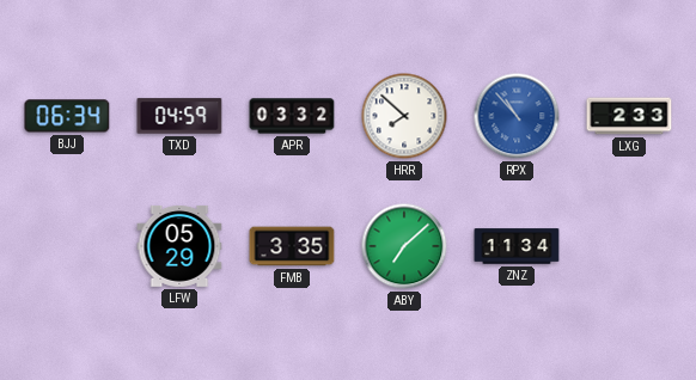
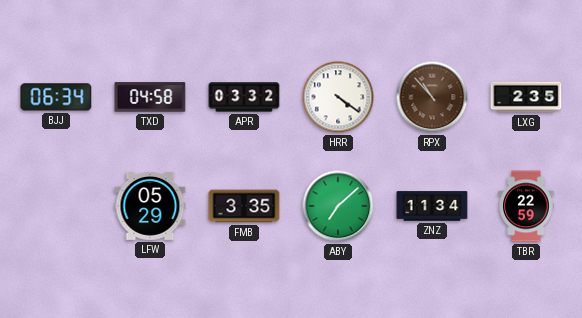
TXD: 04:59 -> 04:58 (150, 97)
HRR: 7:52 -> 4:21 (338, 97)
RPX dial: blue -> brown (432, 97)
LXG: 2:33 -> 2:35 (526, 97)
TBR: none -> 22:59 (526, 206)
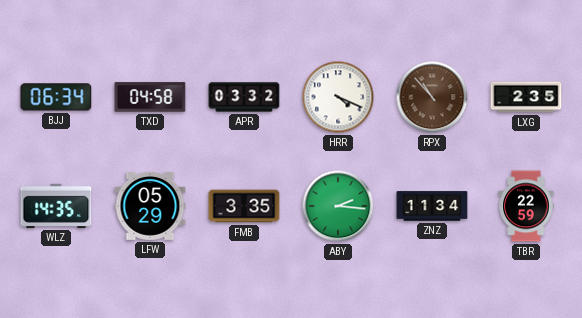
HRR: 4:21 -> 4:19 (338, 97)
WLZ: none -> 14:35 (56, 206)
ABY: 7:08 -> 2:16 (338, 206)
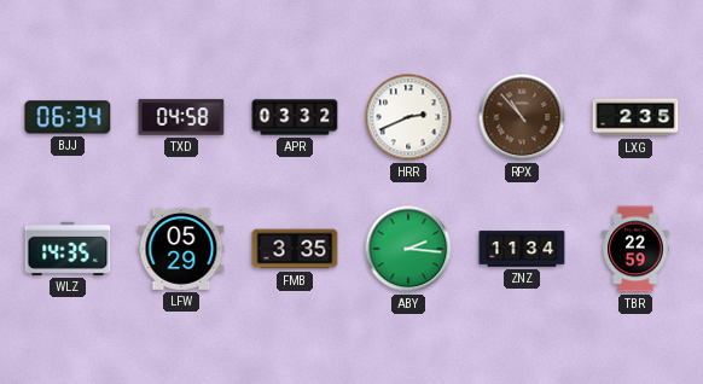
HRR: 4:19 -> 2:41 (408, 117)
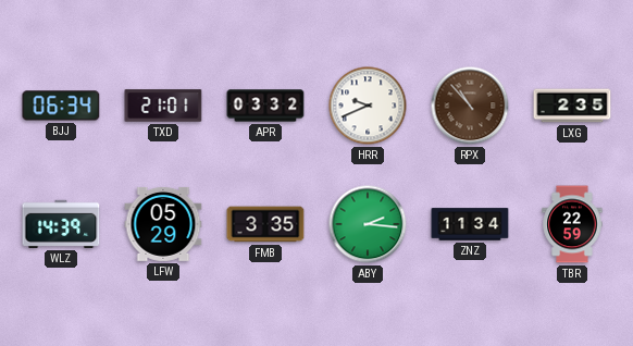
TXD: 04:58 -> 21:01 (163, 106)
HRR: 2:41 -> 9:41 (368, 106)
WLZ: 14:35 -> 14:39 (61, 224)
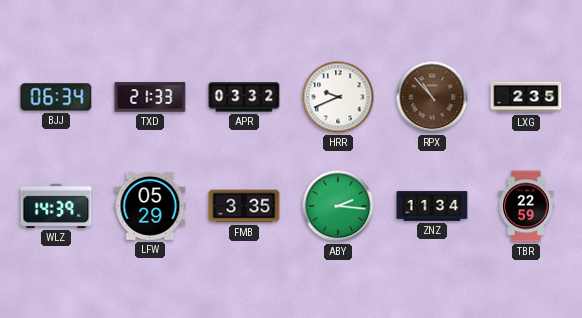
TXD: 21:01 -> 21:33 (150, 97)
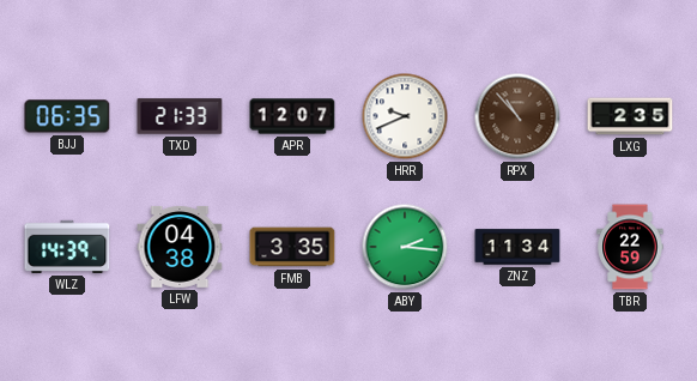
BJJ: 06:34 -> 06:35 (67, 116)
APR: 03:32 -> 12:07 (292, 116)
LFW: 05:29 -> 04:38 (180, 247)
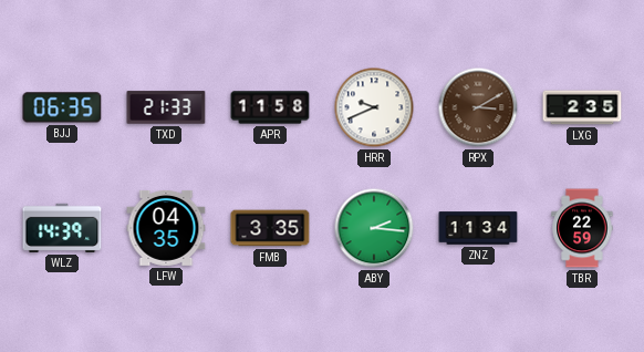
APR: 12:07 -> 11:58 (270, 107)
RPX: 10:53 -> 3:10 (478, 107)
LFW: 04:38 -> 04:35 (166, 228)
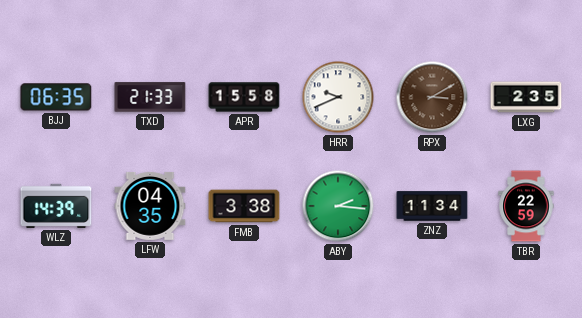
APR: 11:58 -> 15:58 (244, 97)
FMB: 3:35 -> 3:38 (244, 206)
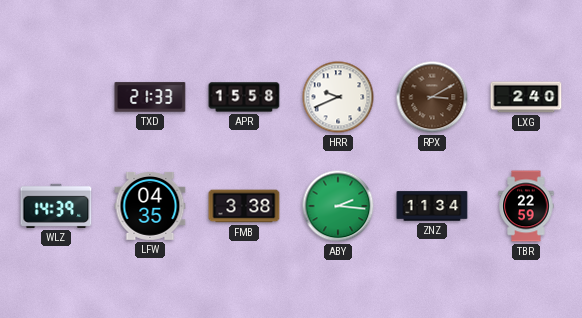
BJJ: 06:35 -> none (56, 97)
LXG: 2:35 -> 2:40 (526, 97)
